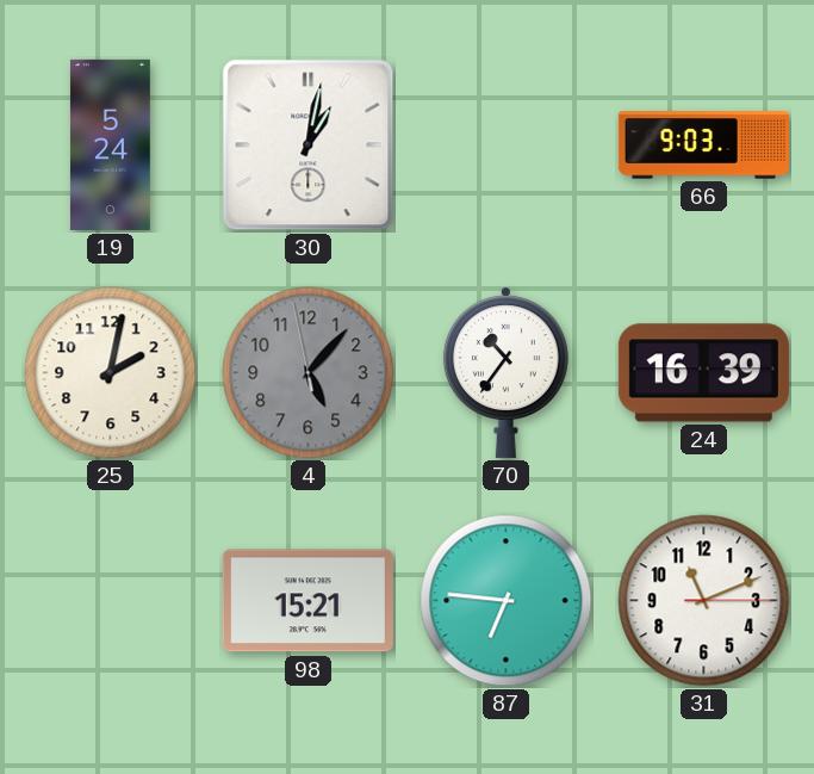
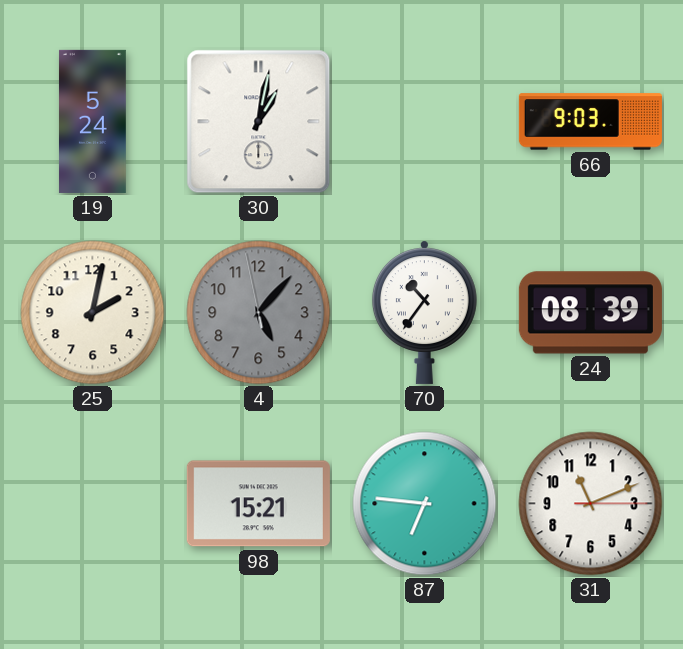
24: 16:39 -> 08:39 (590, 313)
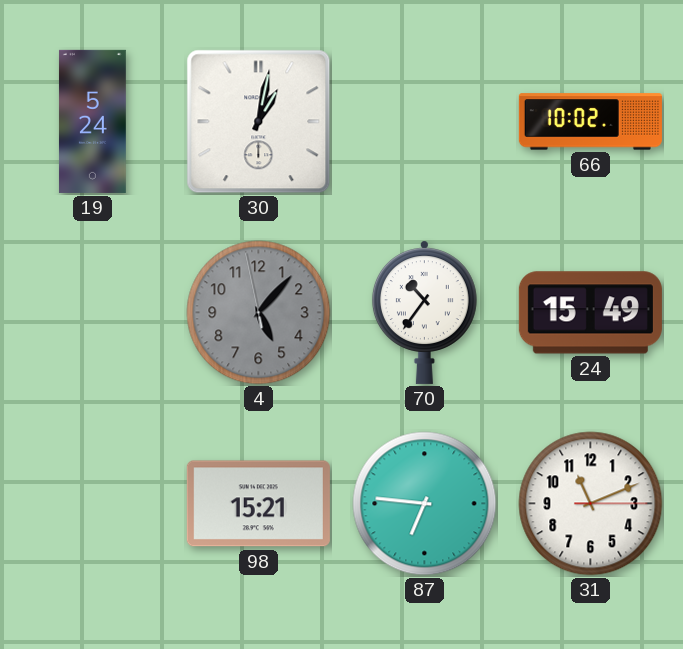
66: 9:03 -> 10:02 (590, 122)
25: 2:02 -> none (93, 313)
24: 08:39 -> 15:49 (590, 313)
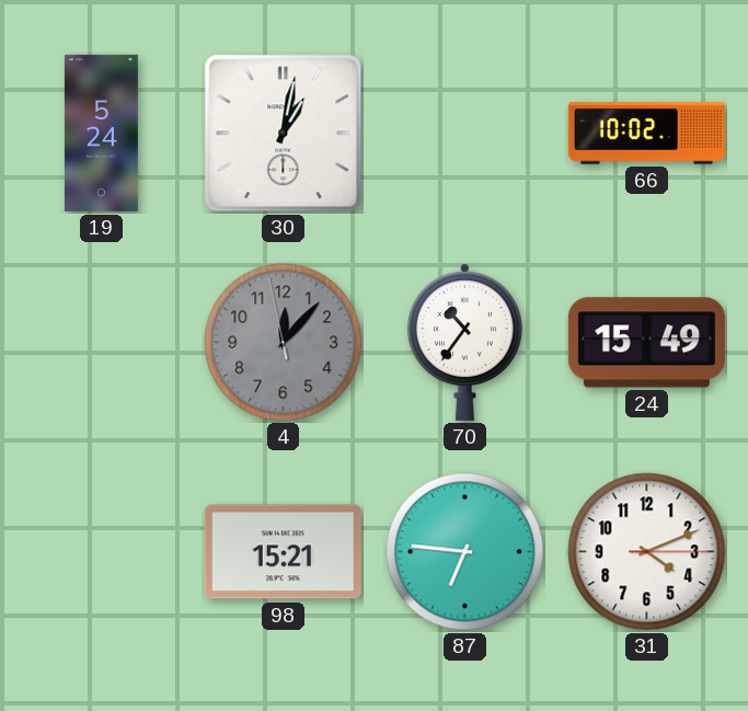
4: 5:06 -> 12:06 (284, 343)
31: 11:11 -> 4:11 (647, 552)
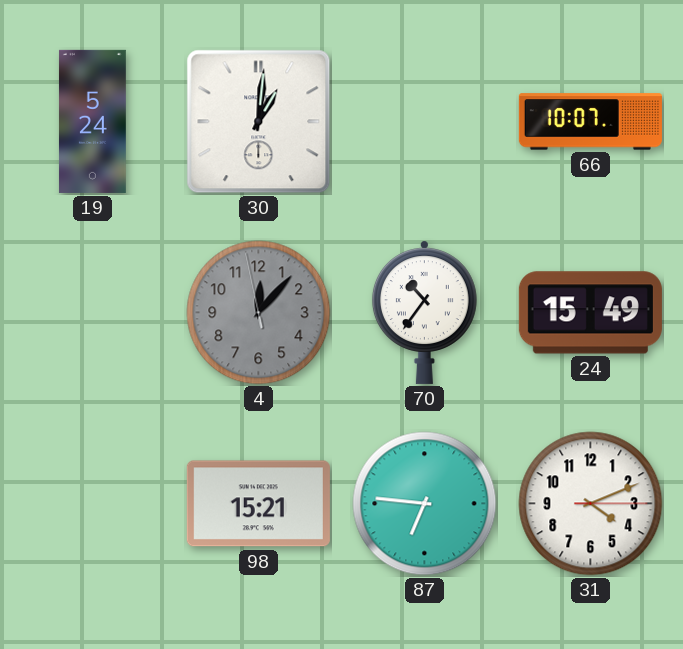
30: 1:02 -> 1:01 (259, 122)
66: 10:02 -> 10:07 (590, 122)
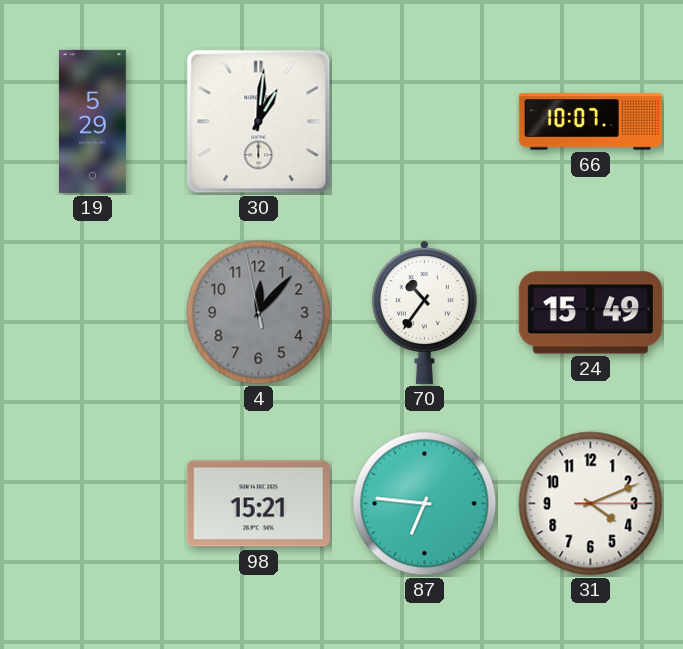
19: 5:24 -> 5:29 (92, 121)
